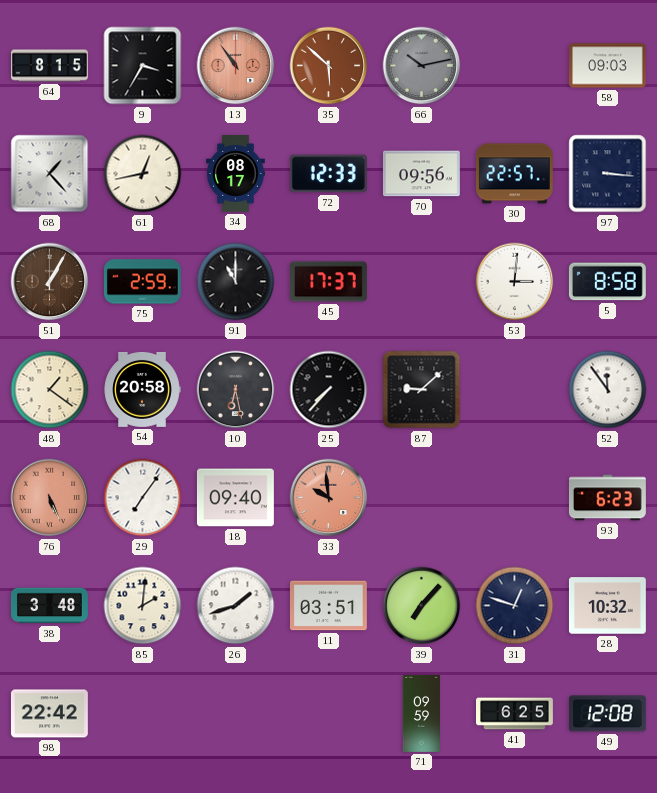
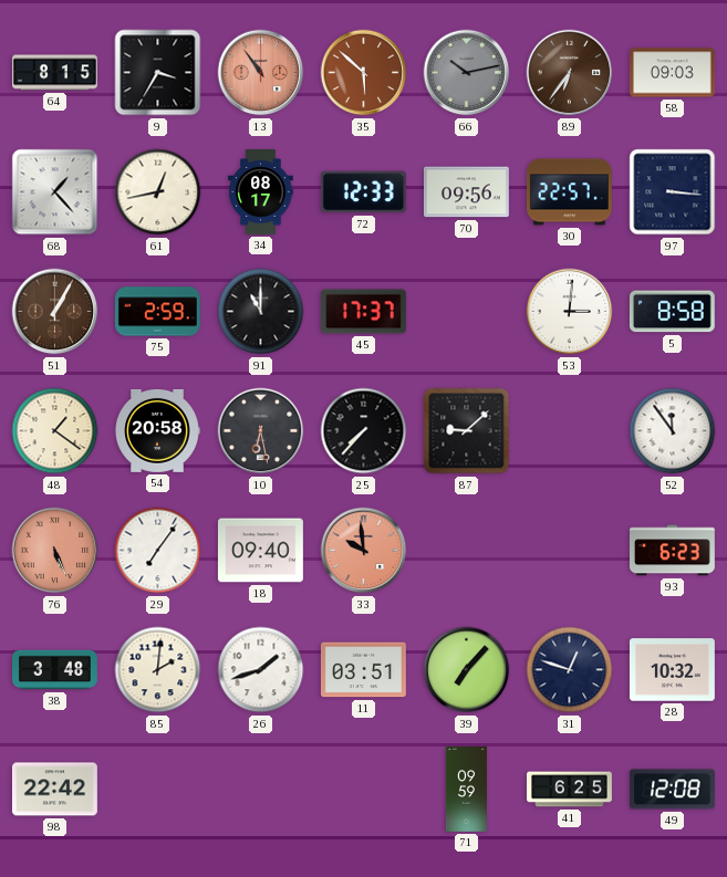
89: none -> 6:36 (570, 73)
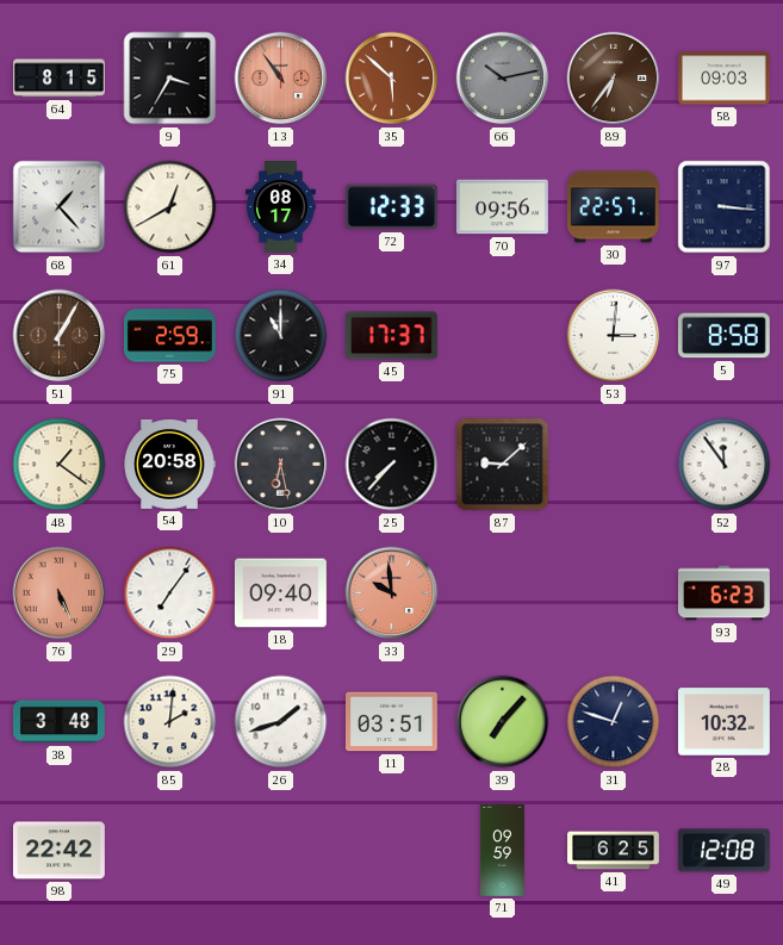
61: 12:43 -> 12:40 (170, 207)
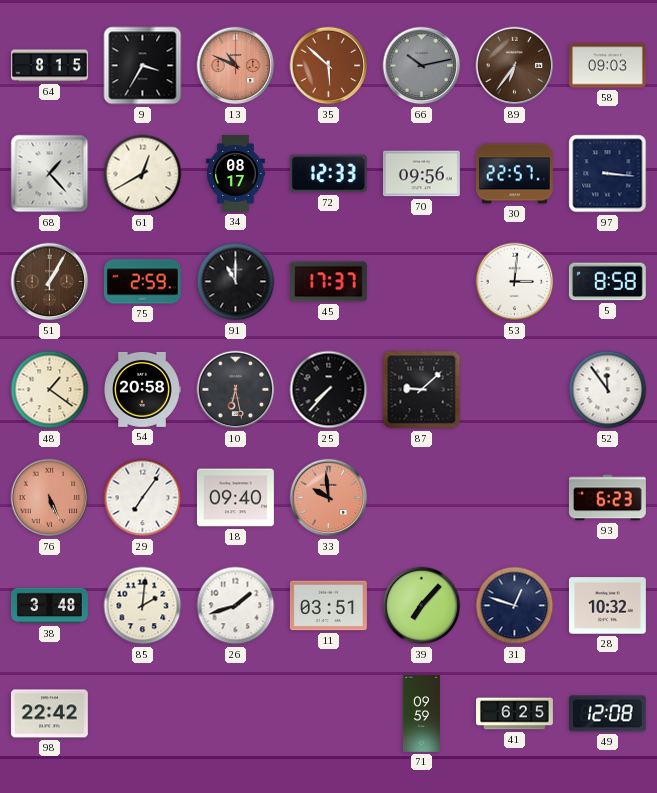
13: 10:54 -> 10:49 (236, 66)
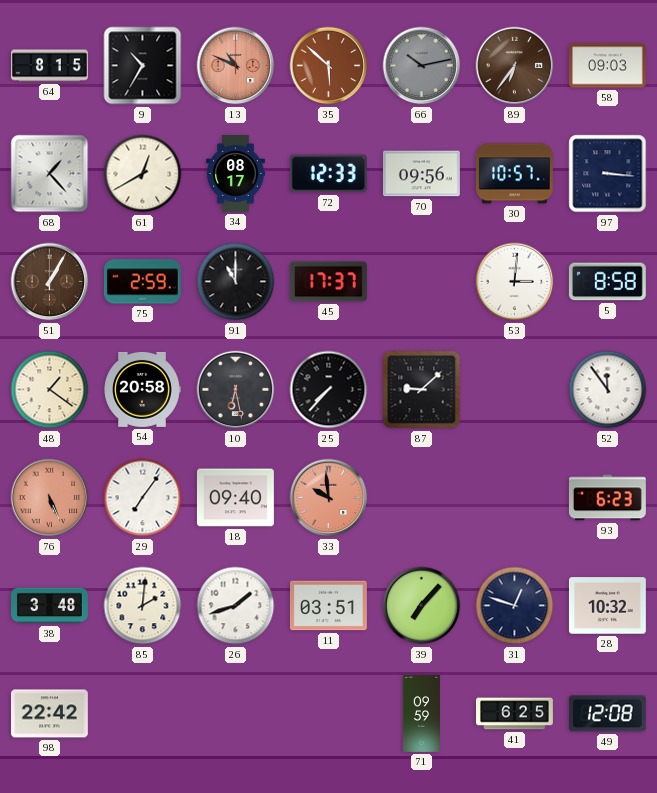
9: 3:35 -> 10:35 (143, 66)
30: 22:57 -> 10:57 (515, 174)
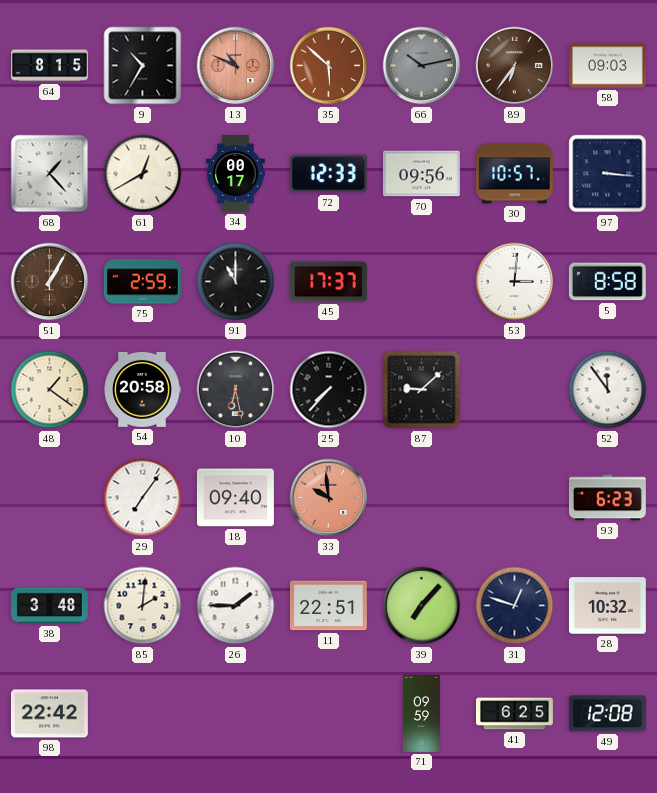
34: 08:17 -> 00:17 (236, 174)
76: 5:26 -> none (50, 498)
26: 1:42 -> 1:45 (236, 606)
11: 03:51 -> 22:51 (328, 606)
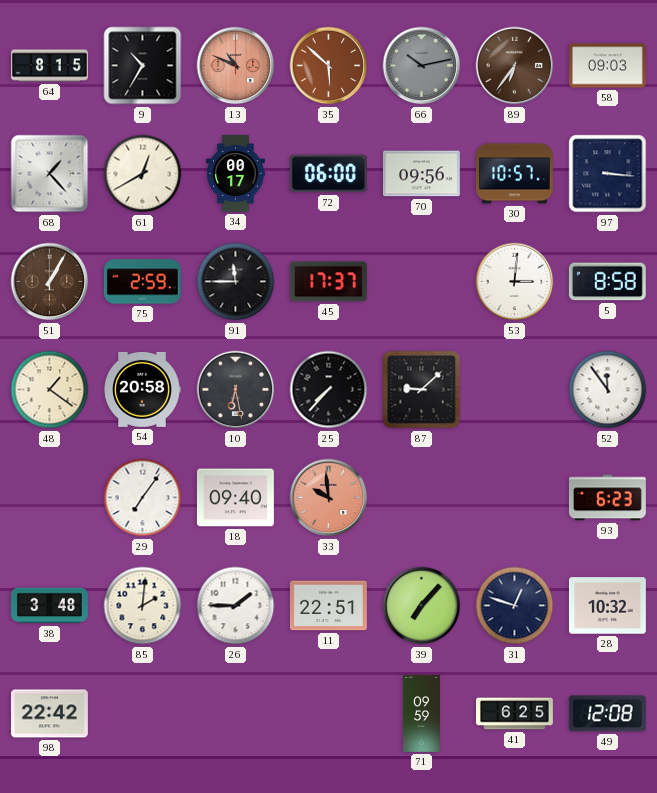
72: 12:33 -> 06:00 (328, 174)
91: 11:00 -> 11:45 (236, 282)
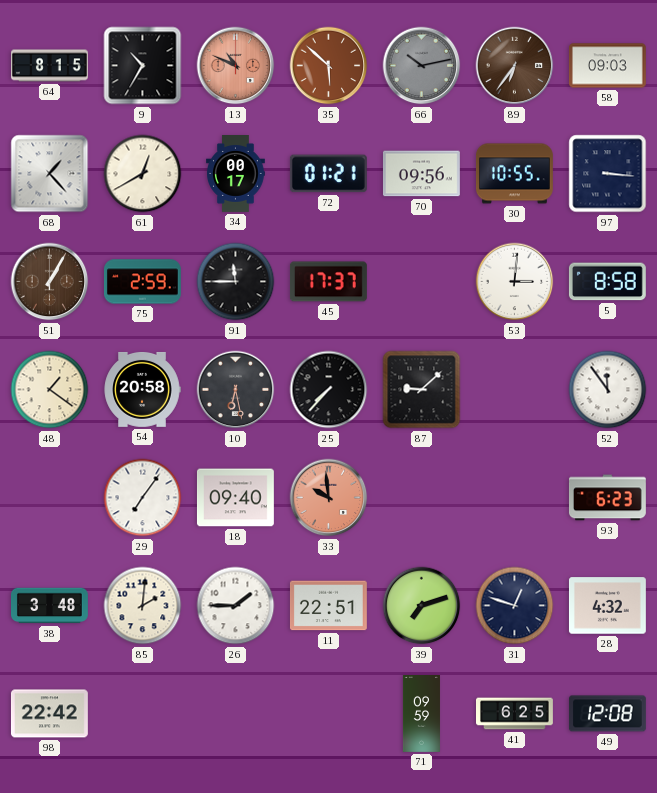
72: 06:00 -> 01:21 (328, 174)
30: 10:57 -> 10:55 (515, 174)
39: 7:07 -> 7:12 (422, 606)
28: 10:32 -> 4:32 (607, 606)
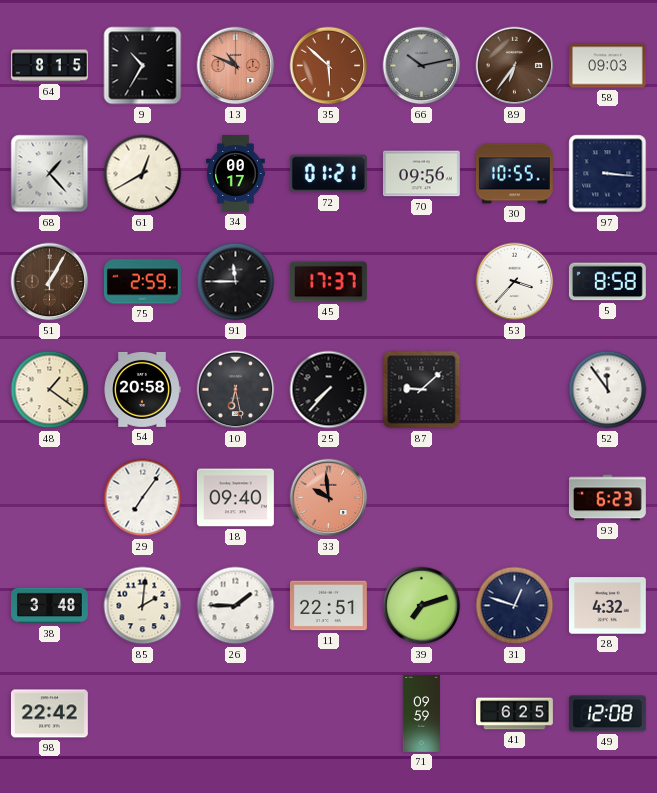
53: 3:01 -> 3:37 (515, 282)
